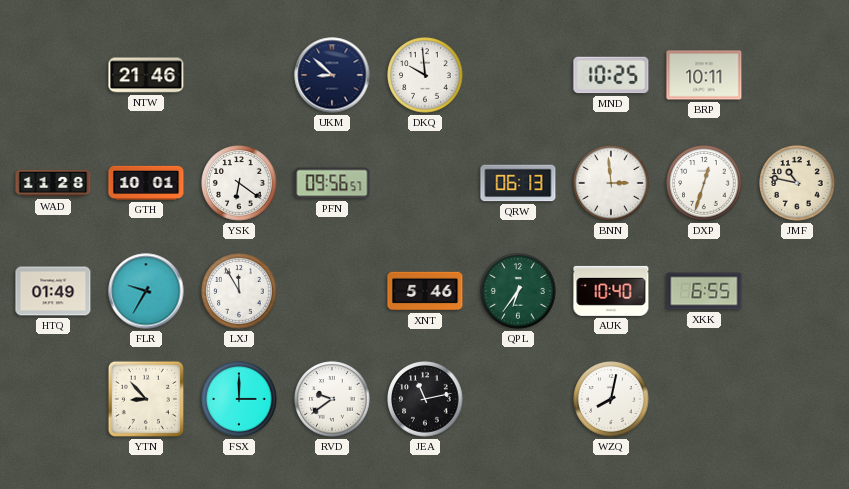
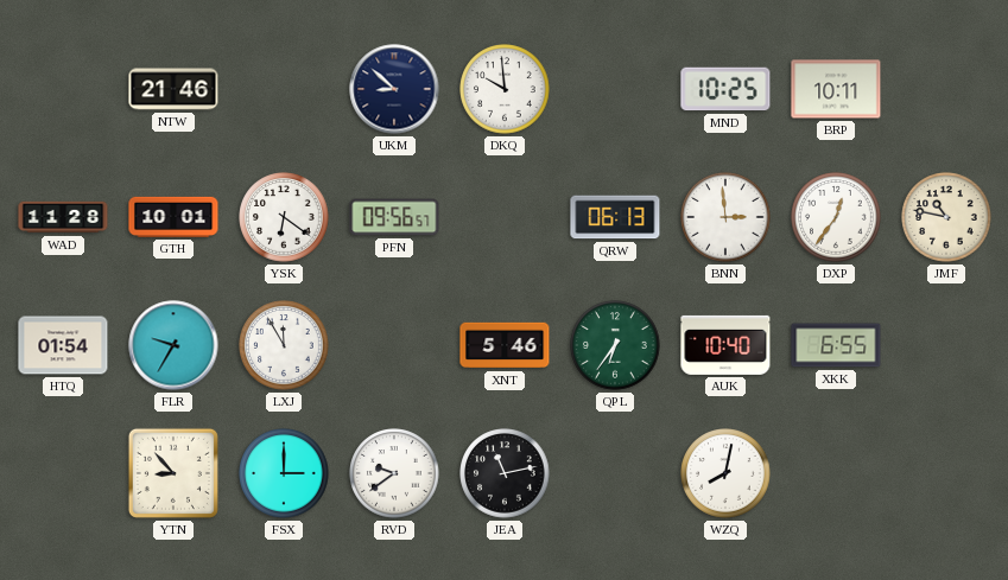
DXP: 12:33 -> 12:36 (836, 217)
HTQ: 01:49 -> 01:54 (63, 345)
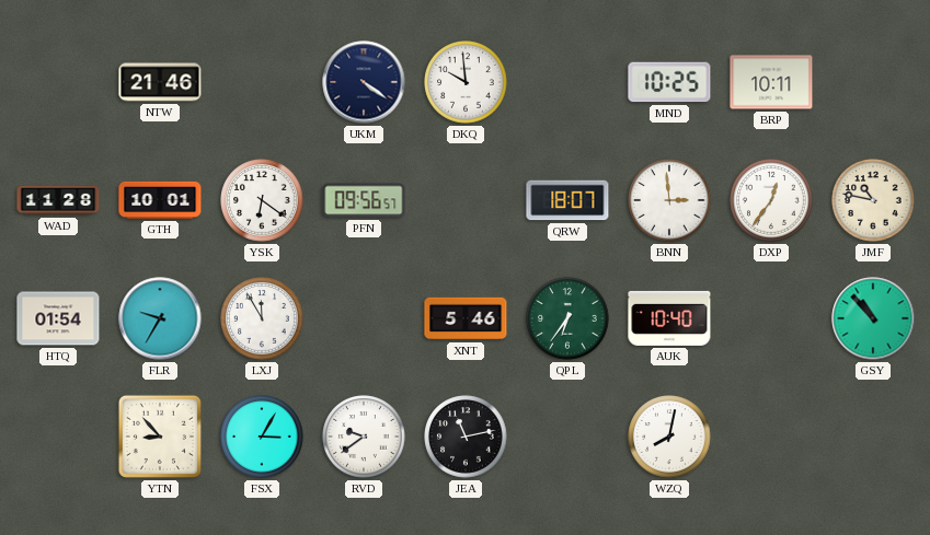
UKM: 8:52 -> 4:21 (364, 82)
QRW: 06:13 -> 18:07 (567, 200)
XKK: 6:55 -> none (836, 345)
GSY: none -> 10:53 (873, 318)
FSX: 3:00 -> 3:05 (262, 437)
